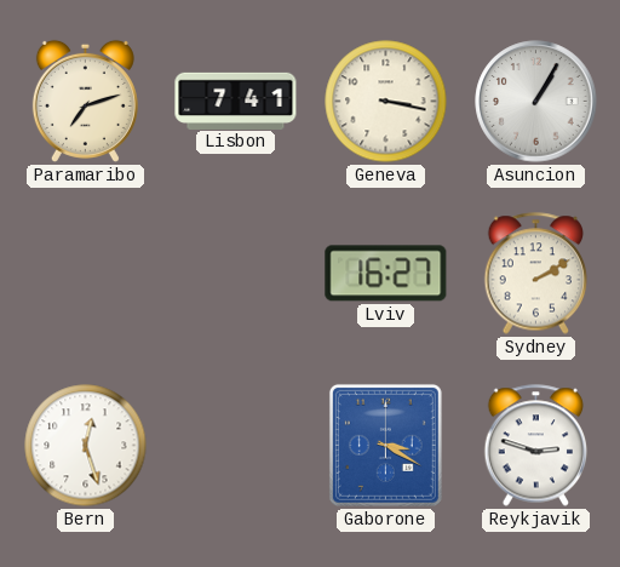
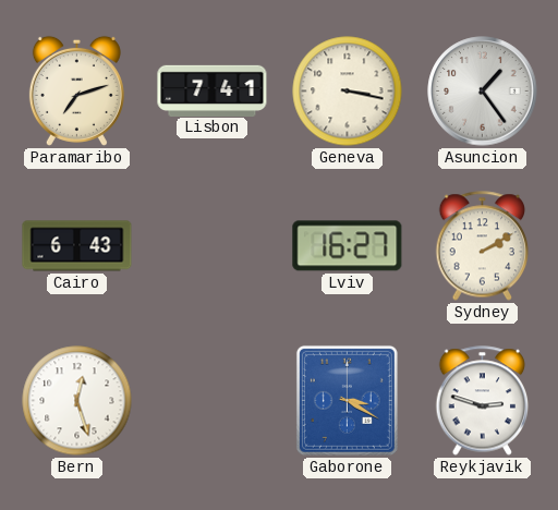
Asuncion: 1:05 -> 1:24 (483, 92)
Cairo: none -> 6:43 (77, 246)
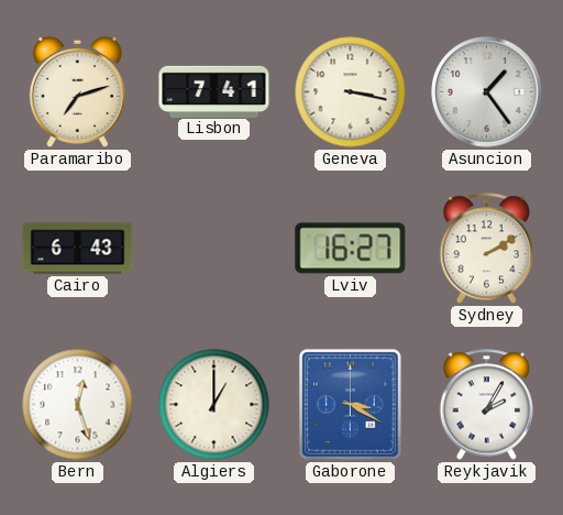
Algiers: none -> 1:00 (214, 405)
Reykjavik: 2:48 -> 2:05 (487, 405)
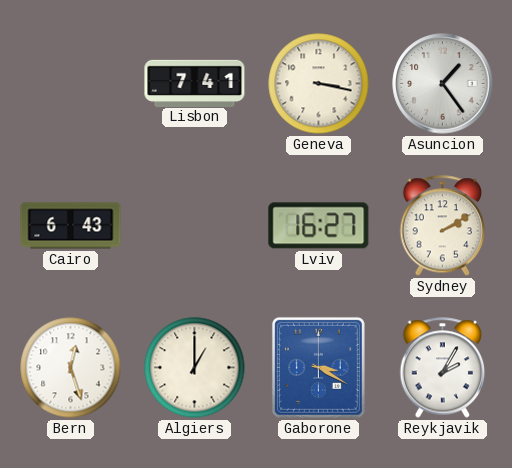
Paramaribo: 7:12 -> none (77, 91)
